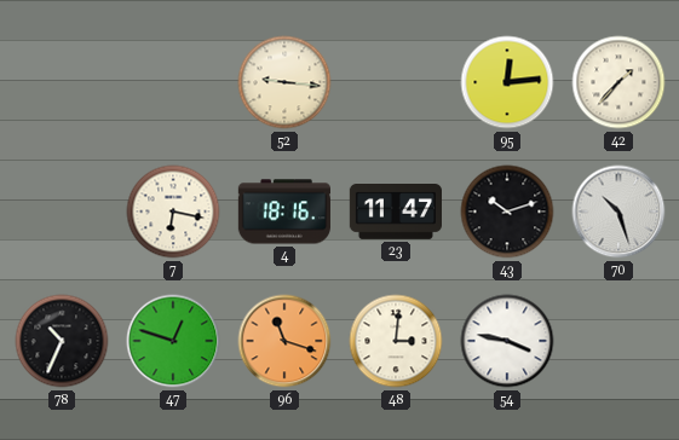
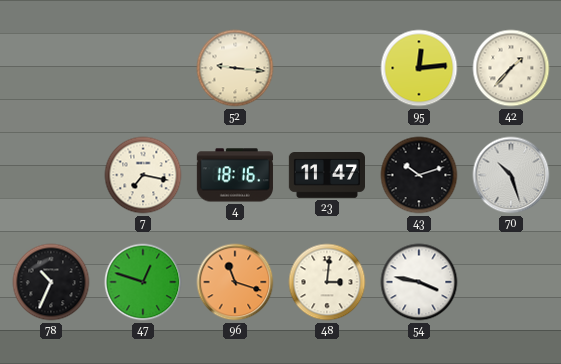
7: 6:17 -> 7:17 (143, 175)
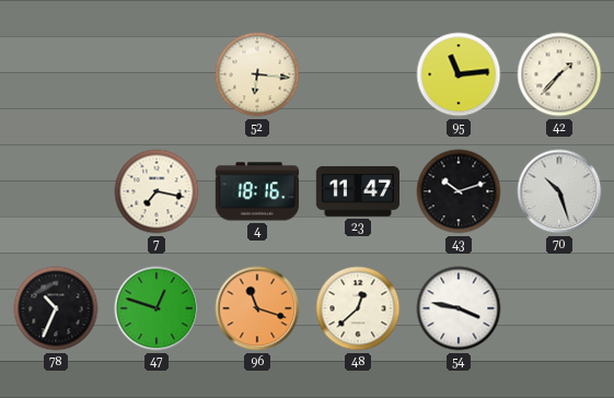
52: 9:16 -> 6:16 (257, 74)
95: 12:14 -> 11:14 (459, 74)
48: 3:01 -> 12:38 (358, 308)
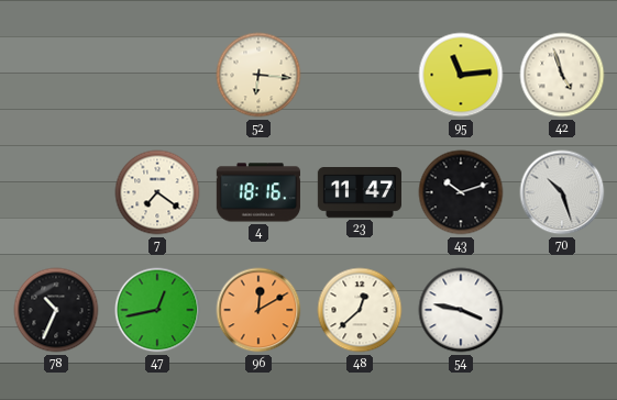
42: 1:37 -> 4:57 (562, 75)
7: 7:17 -> 7:21 (157, 192)
47: 12:48 -> 12:43 (157, 310)
96: 11:18 -> 12:10 (258, 310)
